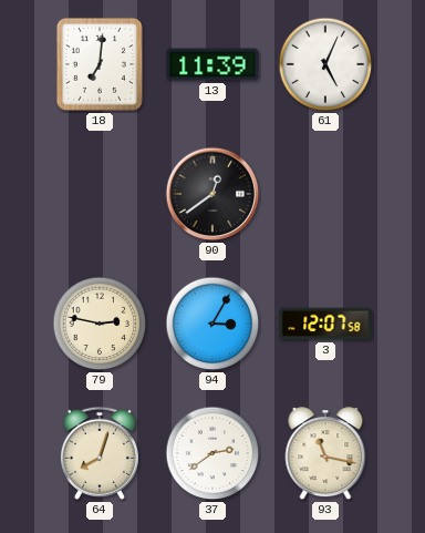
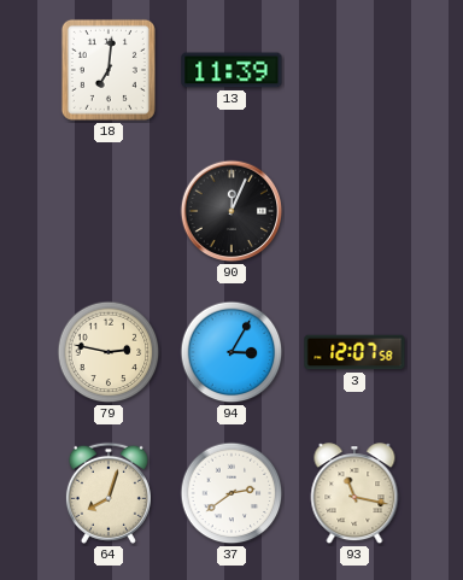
61: 5:04 -> none (325, 64)
90: 12:39 -> 12:04 (231, 211)
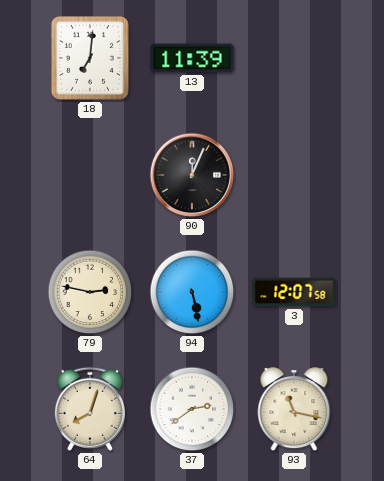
94: 3:05 -> 5:28 (192, 292)
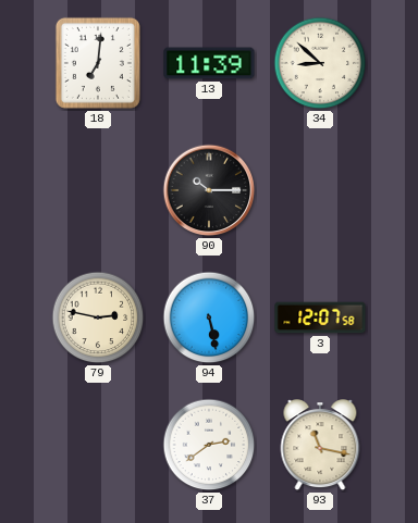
34: none -> 8:52 (320, 63)
90: 12:04 -> 10:15 (209, 190)
64: 8:03 -> none (90, 409)
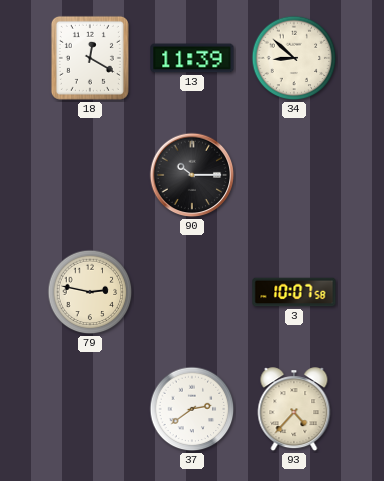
18: 7:01 -> 12:20 (90, 58)
94: 5:28 -> none (209, 317)
3: 12:07 -> 10:07 (294, 292)
93: 11:17 -> 4:37 (294, 410)
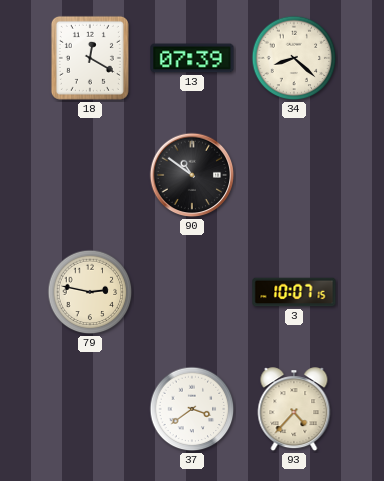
13: 11:39 -> 07:39 (192, 58)
34: 8:52 -> 8:22 (294, 58)
90: 10:15 -> 10:51 (192, 175)
3: 10:07:58 -> 10:07:15 (294, 292)
37: 2:39 -> 3:39 (192, 409)
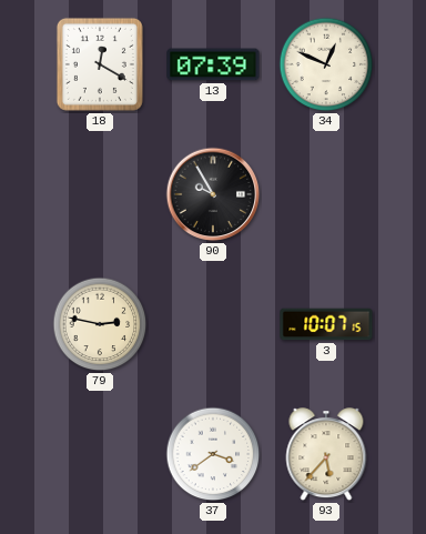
34: 8:22 -> 12:49 (326, 64)
90: 10:51 -> 9:55 (213, 194)
93: 4:37 -> 5:37 (326, 455)
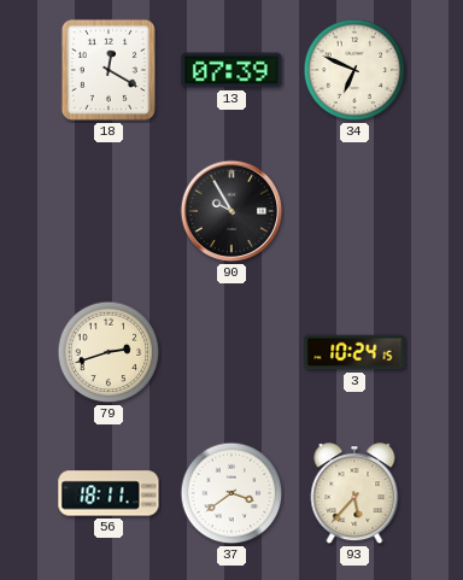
34: 12:49 -> 6:49 (354, 70)
79: 2:47 -> 2:42 (109, 352)
3: 10:07 -> 10:24 (354, 352)
56: none -> 18:11 (109, 493)
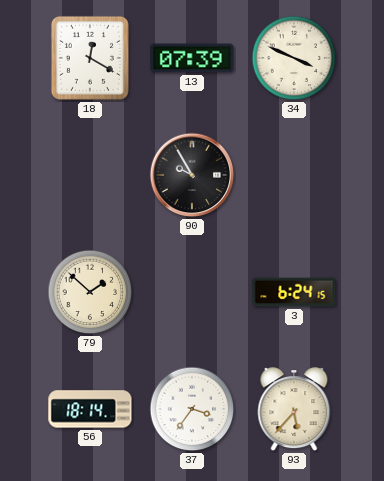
34: 6:49 -> 3:49 (294, 58)
79: 2:42 -> 1:52 (90, 292)
3: 10:24 -> 6:24 (294, 292)
56: 18:11 -> 18:14 (90, 409)
37: 3:39 -> 3:36 (192, 409)
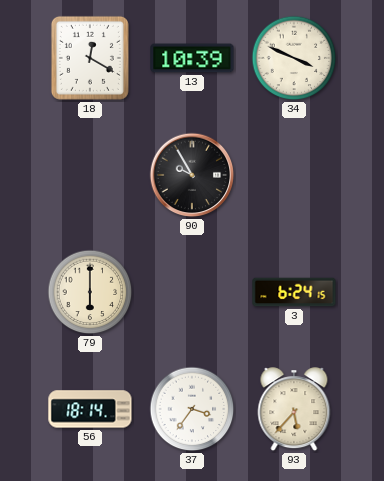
13: 07:39 -> 10:39 (192, 58)
79: 1:52 -> 6:00 (90, 292)
